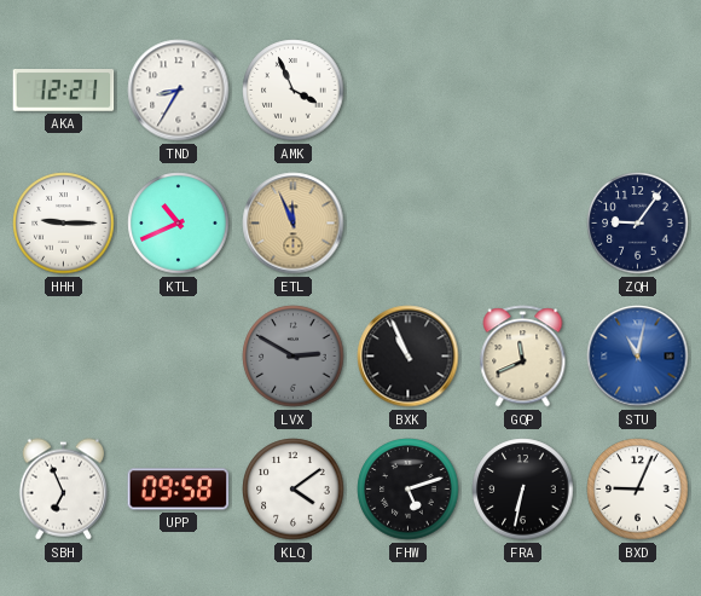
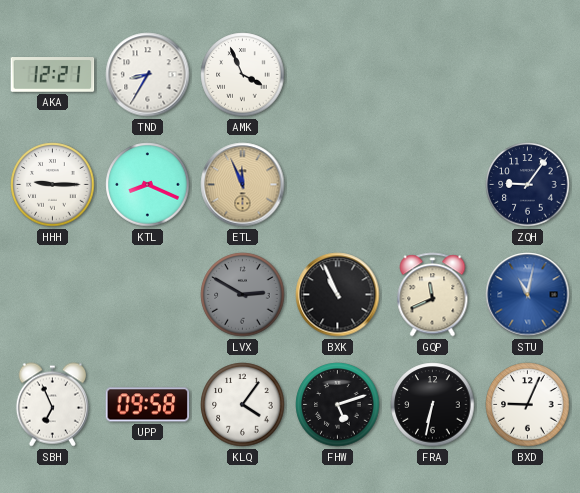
KTL: 10:41 -> 8:19 (148, 185)
KLQ: 4:09 -> 4:06 (243, 405)
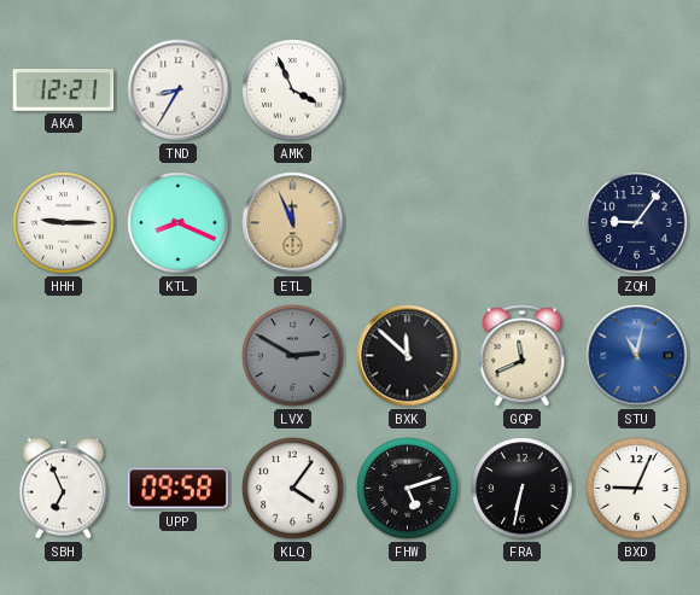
BXK: 10:56 -> 11:52 (408, 356)
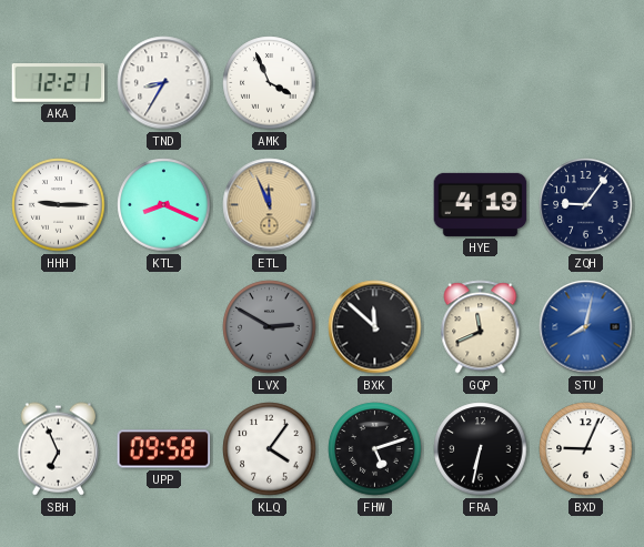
HYE: none -> 4:19 (481, 204)
STU: 11:02 -> 8:02 (586, 327)
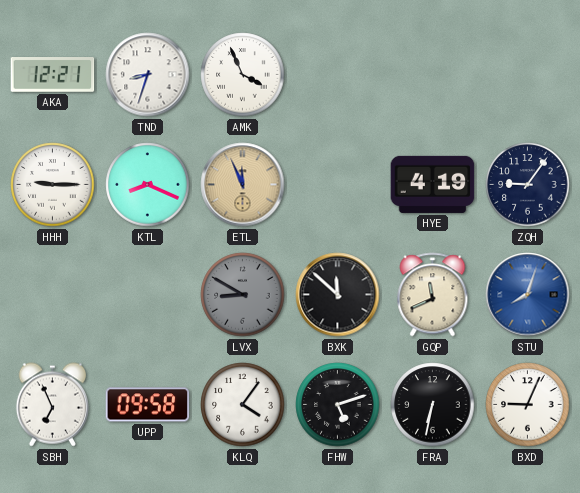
TND: 8:35 -> 8:33 (148, 75)
LVX: 2:50 -> 8:50 (243, 295)
STU: 8:02 -> 8:03 (528, 295)
